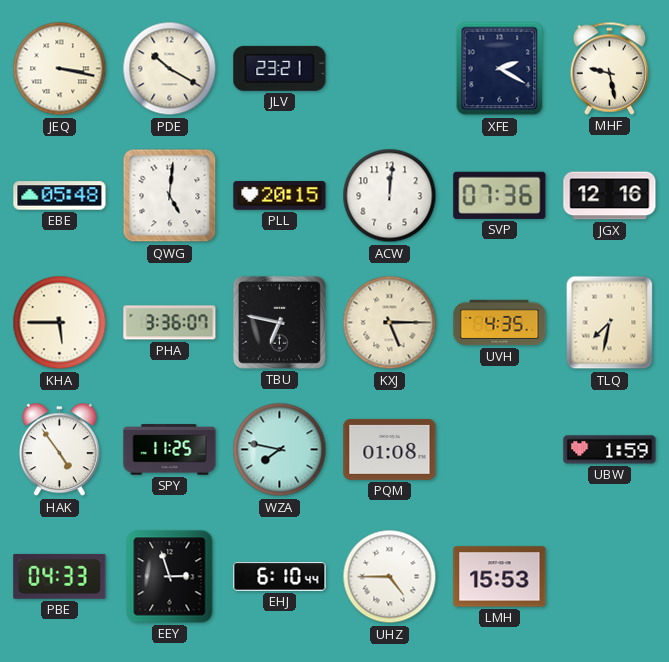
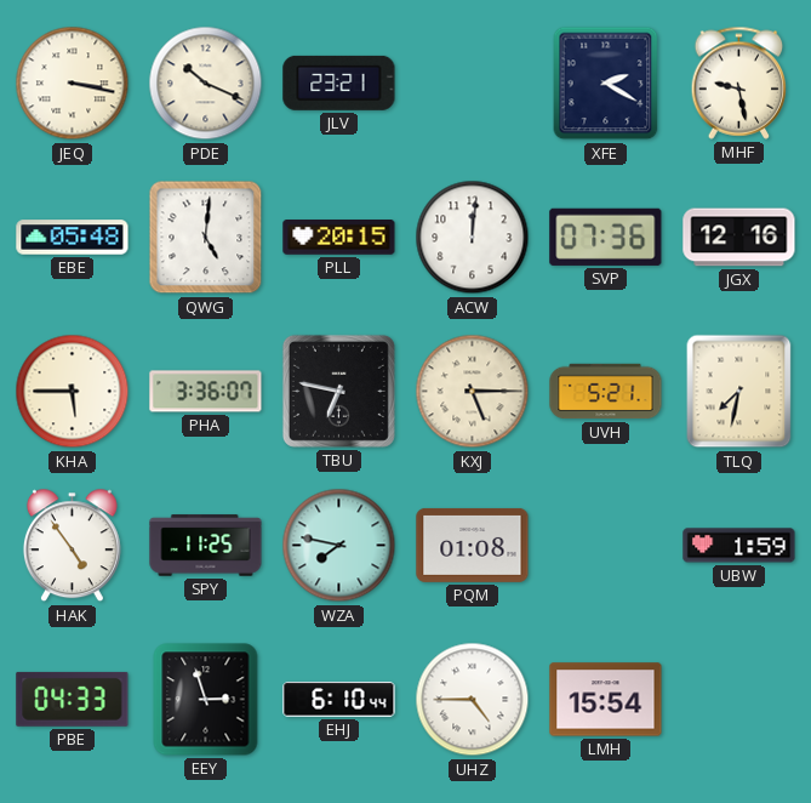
PDE: 10:20 -> 10:19 (206, 84)
UVH: 4:35 -> 5:21 (606, 392)
LMH: 15:53 -> 15:54 (606, 700)
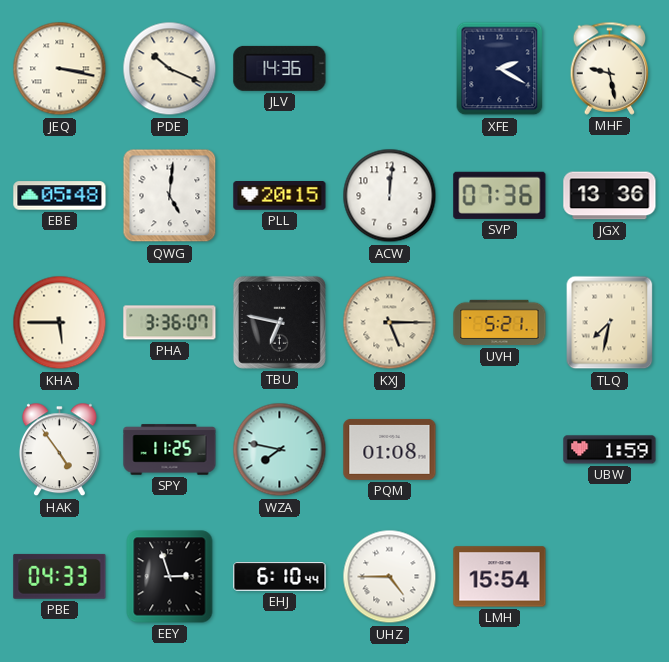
JLV: 23:21 -> 14:36 (280, 68)
JGX: 12:16 -> 13:36 (610, 196)
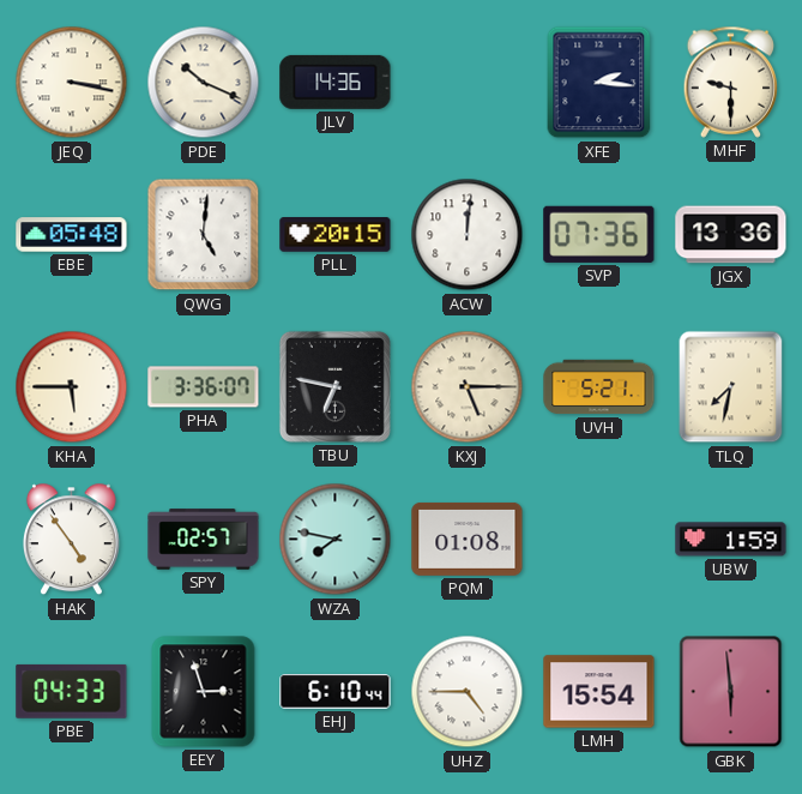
XFE: 2:20 -> 2:16 (599, 83)
MHF: 9:28 -> 9:30 (731, 82)
SPY: 11:25 -> 02:57 (204, 540)
GBK: none -> 5:59 (731, 692)
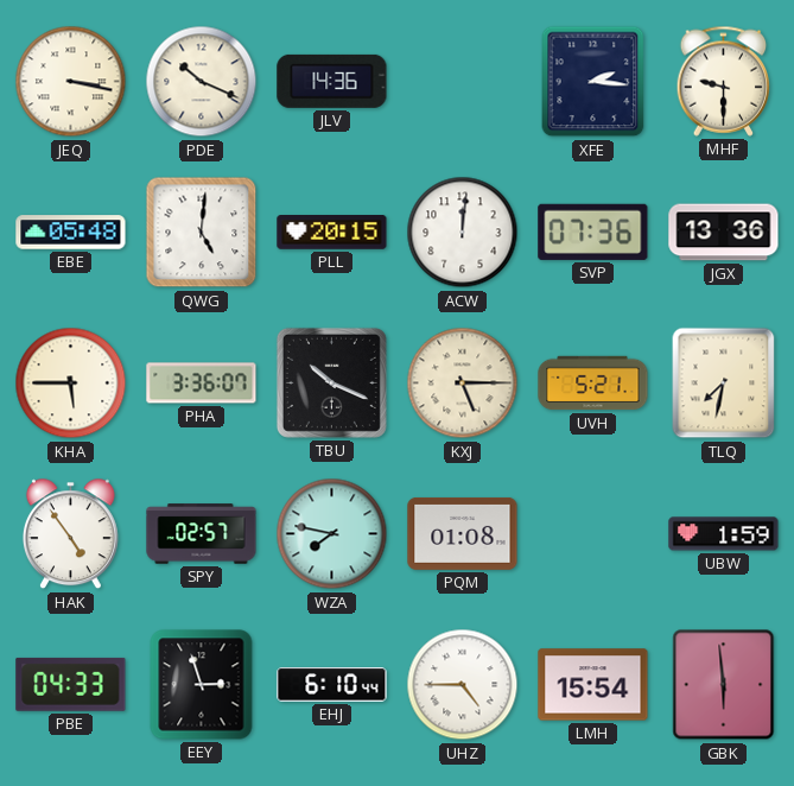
TBU: 6:47 -> 10:19 (331, 382)
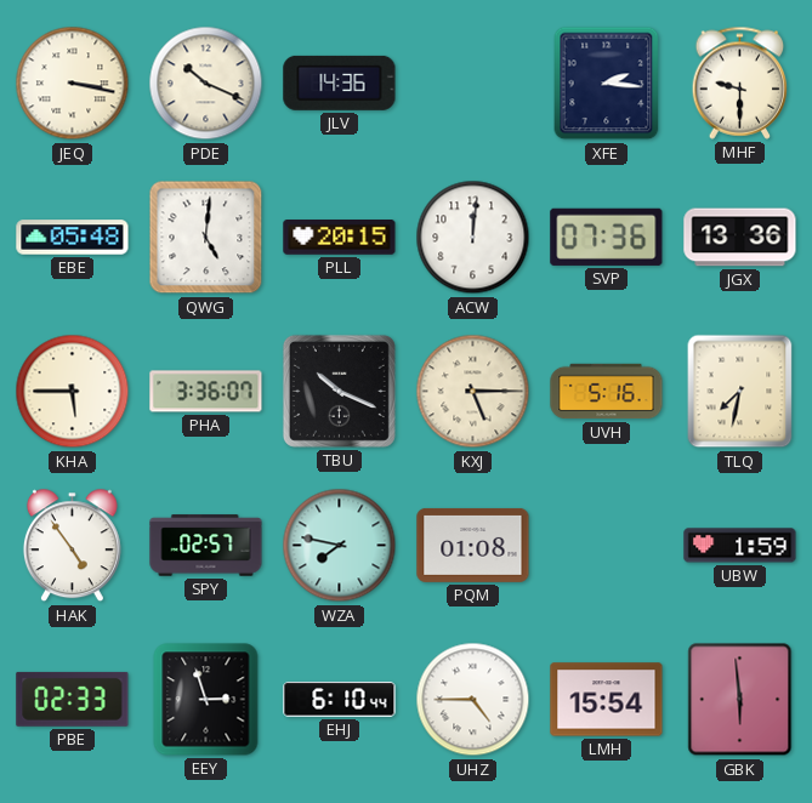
UVH: 5:21 -> 5:16 (607, 392)
PBE: 04:33 -> 02:33 (73, 699)
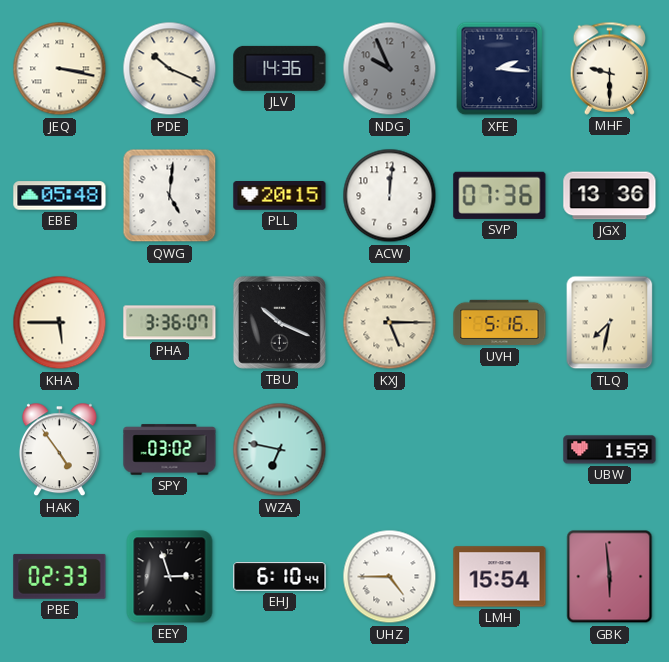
NDG: none -> 9:56 (390, 69)
SPY: 02:57 -> 03:02 (170, 450)
WZA: 7:47 -> 6:47 (280, 450)
PQM: 01:08 -> none (473, 545)
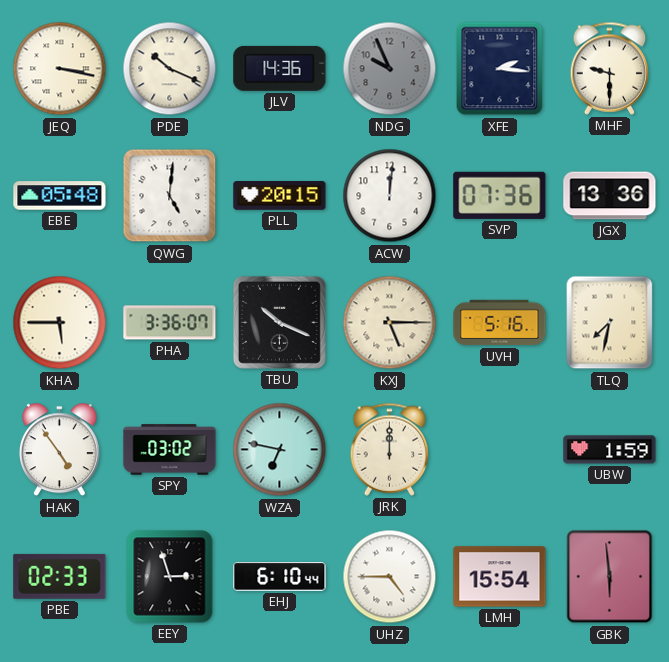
JRK: none -> 12:00 (390, 449)
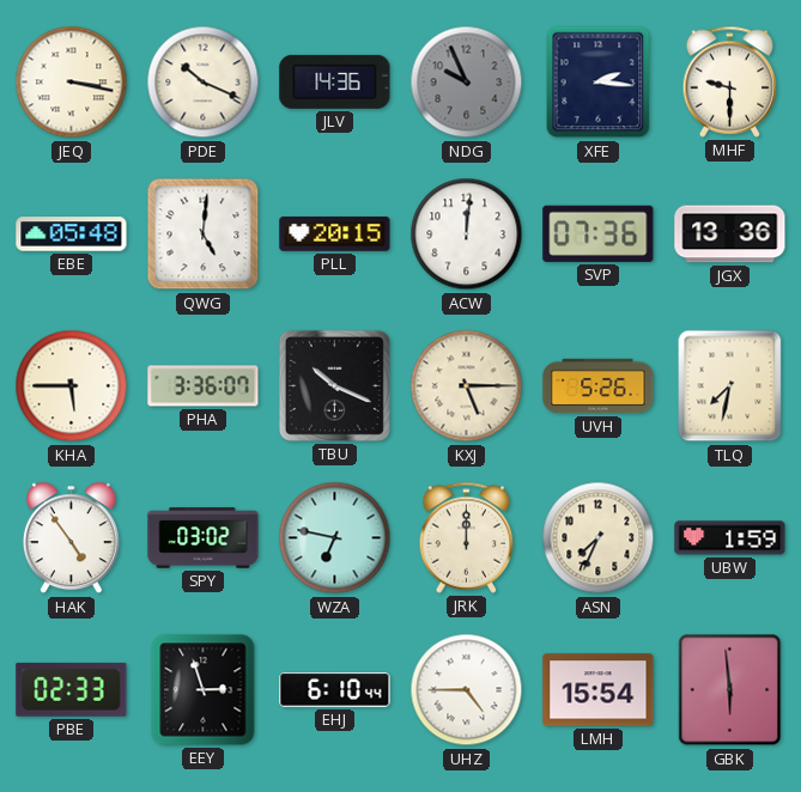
UVH: 5:16 -> 5:26 (599, 386)
ASN: none -> 7:34 (599, 538)
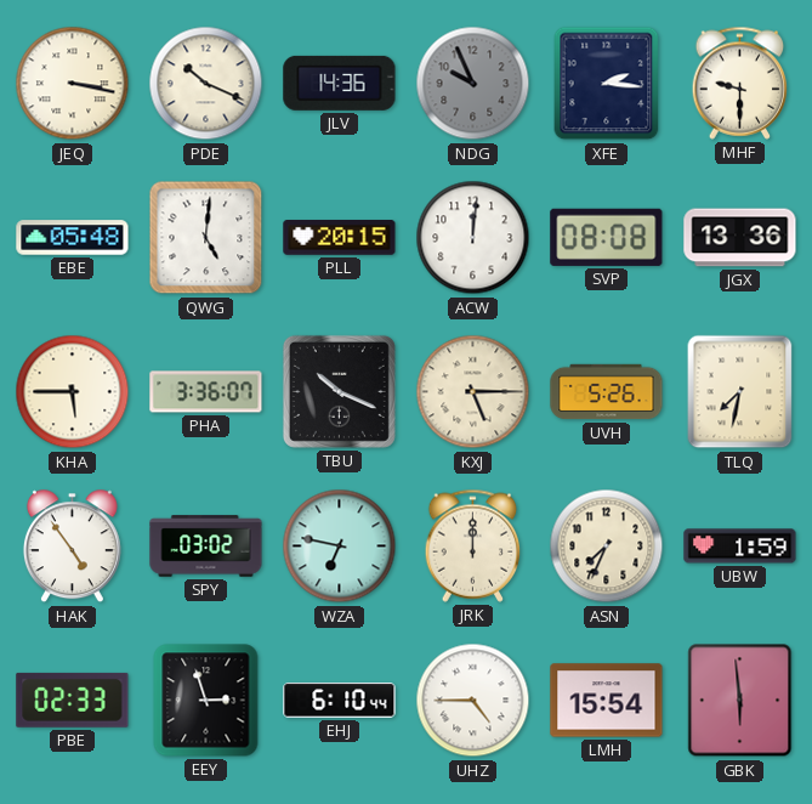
SVP: 07:36 -> 08:08 (607, 237)
